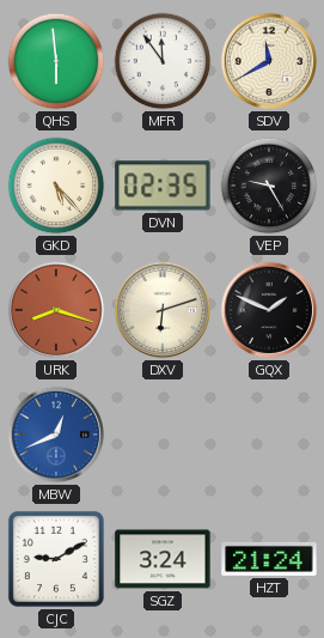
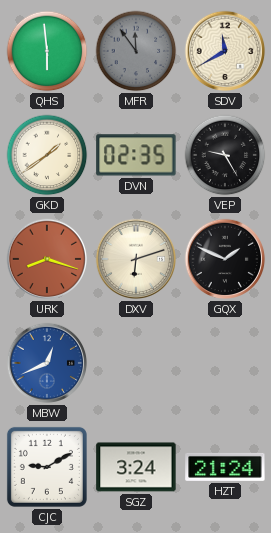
MFR dial: white -> grey (136, 51)
GKD: 5:23 -> 1:39 (47, 155)
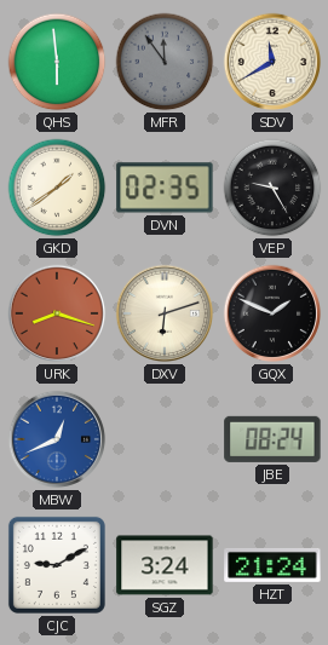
JBE: none -> 08:24 (272, 439)
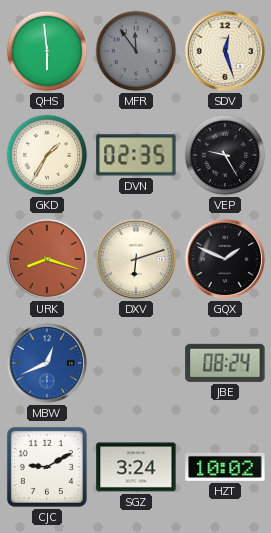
SDV: 11:40 -> 12:27 (225, 51)
GKD: 1:39 -> 1:35 (47, 155)
HZT: 21:24 -> 10:02 (225, 467)
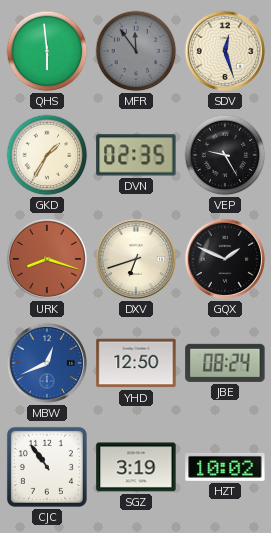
DXV: 6:12 -> 6:42 (136, 259)
YHD: none -> 12:50 (136, 363)
CJC: 9:10 -> 10:54 (47, 467)
SGZ: 3:24 -> 3:19 (136, 467)
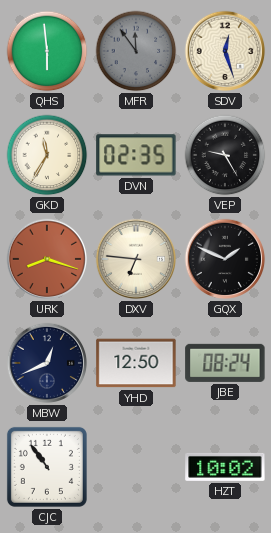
GKD: 1:35 -> 11:35 (47, 155)
DXV: 6:42 -> 6:46 (136, 259)
MBW dial: blue -> navy (47, 363)
SGZ: 3:19 -> none (136, 467)
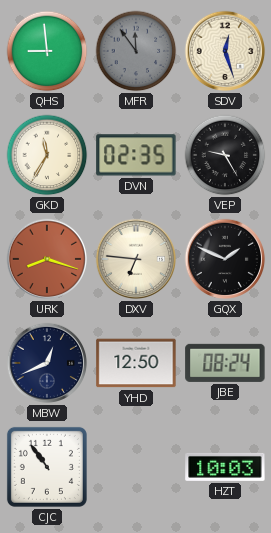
QHS: 5:59 -> 8:59 (47, 51)
HZT: 10:02 -> 10:03 (225, 467)
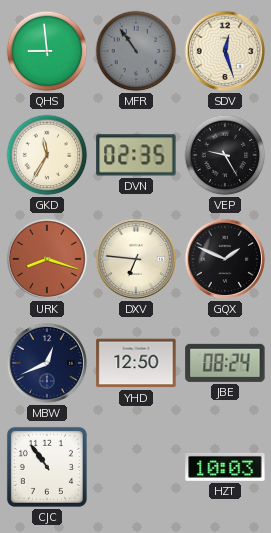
MFR: 11:54 -> 10:54 (136, 51)
